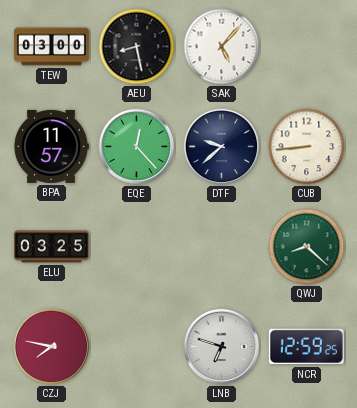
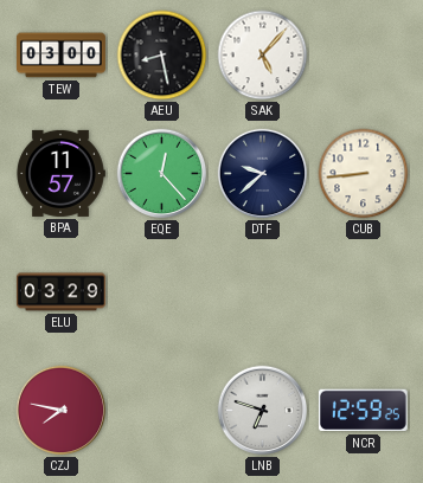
ELU: 03:25 -> 03:29 (60, 292)
QWJ: 8:22 -> none (307, 247)
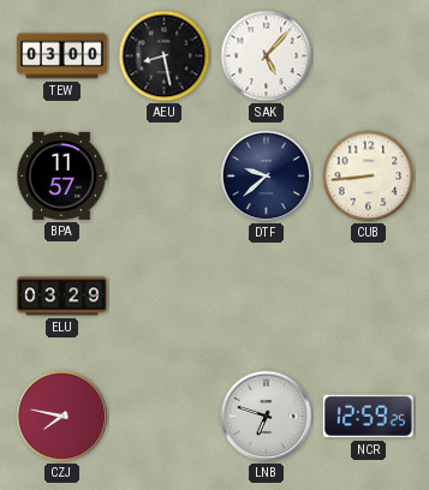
EQE: 12:23 -> none (162, 174)
